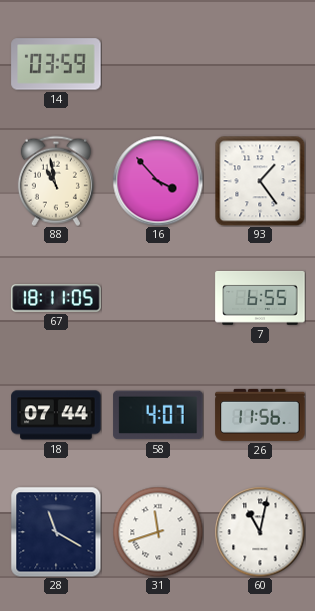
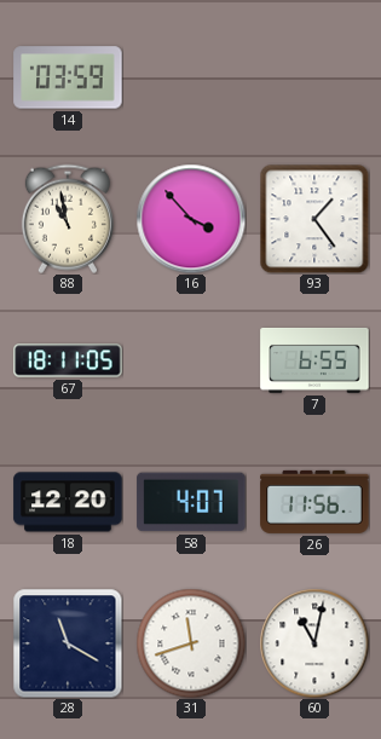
18: 07:44 -> 12:20 (68, 502)
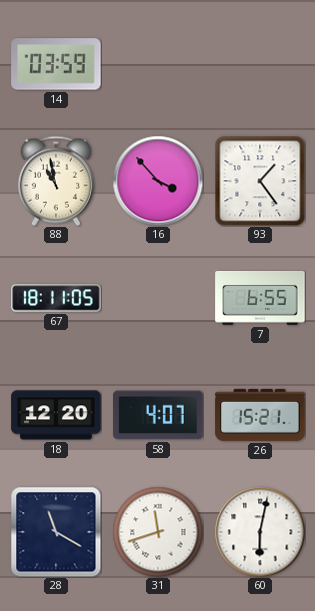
26: 11:56 -> 15:21 (260, 415)
60: 11:02 -> 6:02 (260, 532)
